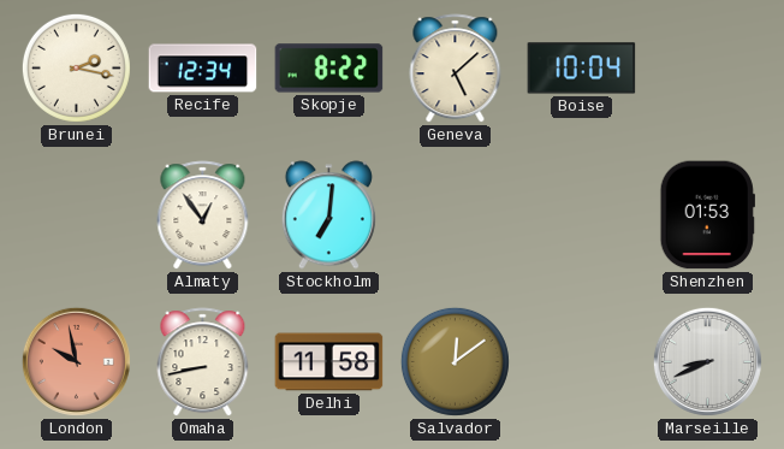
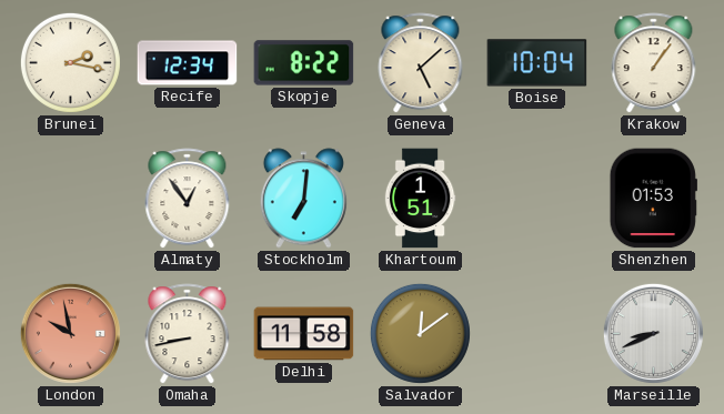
Krakow: none -> 1:06 (654, 63)
Khartoum: none -> 1:51 (420, 199)
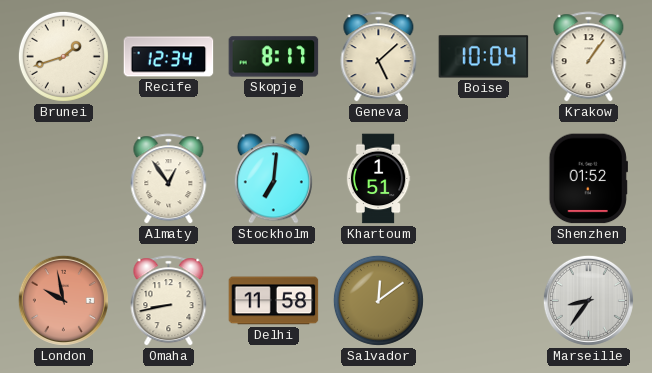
Brunei: 2:17 -> 1:42 (63, 56)
Skopje: 8:22 -> 8:17 (274, 57)
Shenzhen: 01:53 -> 01:52 (588, 179)
Marseille: 8:41 -> 8:36 (588, 300)
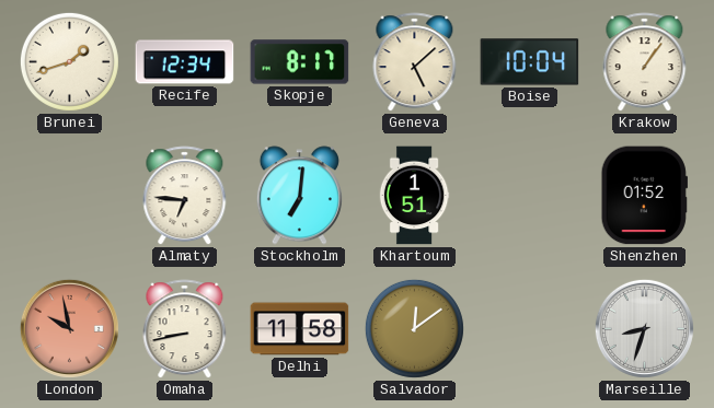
Almaty: 12:54 -> 6:46 (185, 196)
Marseille: 8:36 -> 8:33 (644, 328)
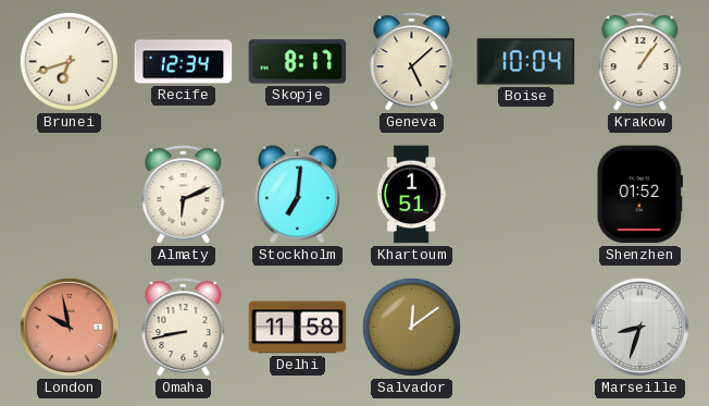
Brunei: 1:42 -> 6:42 (69, 61)
Almaty: 6:46 -> 6:11 (184, 195)
